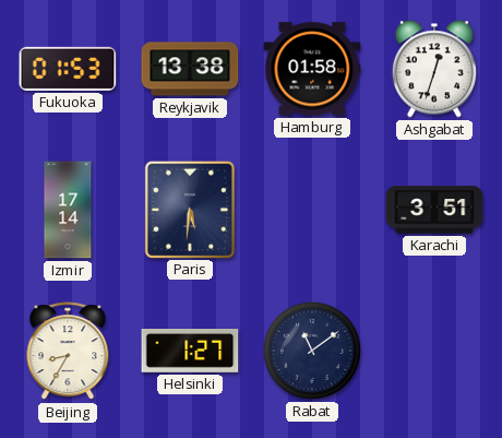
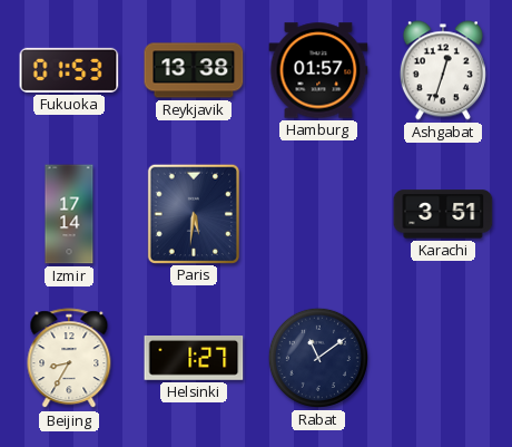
Hamburg: 01:58 -> 01:57 (318, 70)
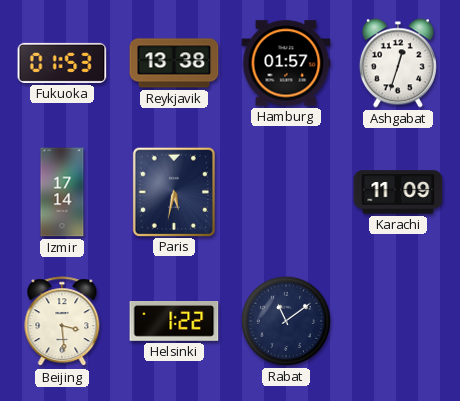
Paris: 5:31 -> 5:32 (173, 191)
Karachi: 3:51 -> 11:09 (398, 192)
Beijing: 8:35 -> 3:29 (62, 322)
Helsinki: 1:27 -> 1:22 (174, 322)
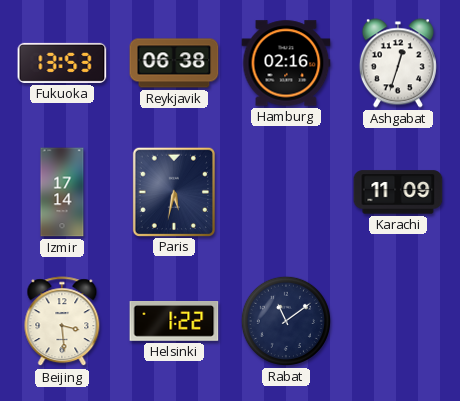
Fukuoka: 01:53 -> 13:53 (62, 63)
Reykjavik: 13:38 -> 06:38 (174, 63)
Hamburg: 01:57 -> 02:16 (286, 63)
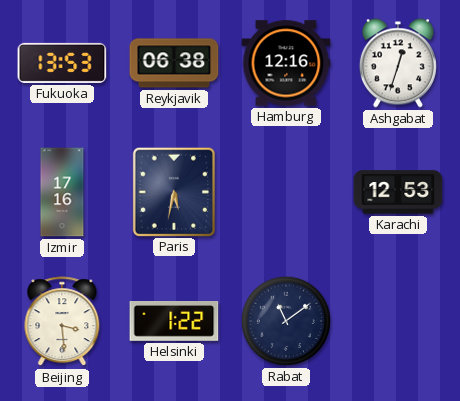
Hamburg: 02:16 -> 12:16 (286, 63)
Izmir: 17:14 -> 17:16 (62, 192)
Karachi: 11:09 -> 12:53 (398, 192)
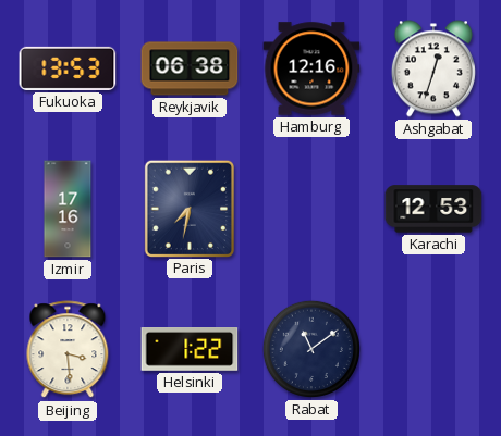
Paris: 5:32 -> 7:32 (188, 208)
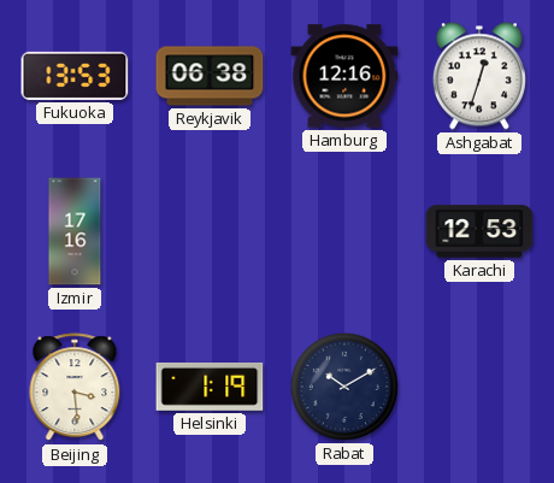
Paris: 7:32 -> none (188, 208)
Helsinki: 1:22 -> 1:19 (210, 388)
Rabat: 11:09 -> 10:10 (344, 387)
